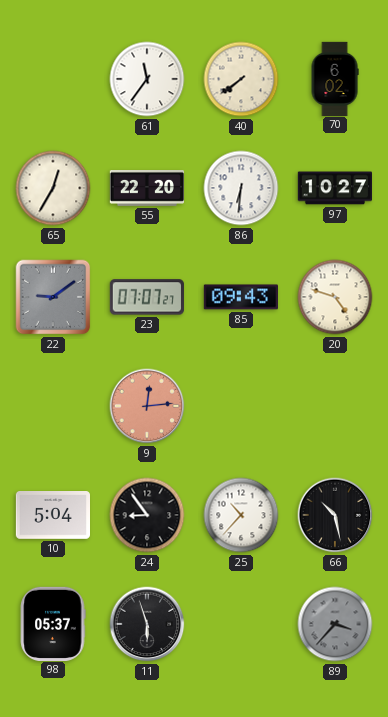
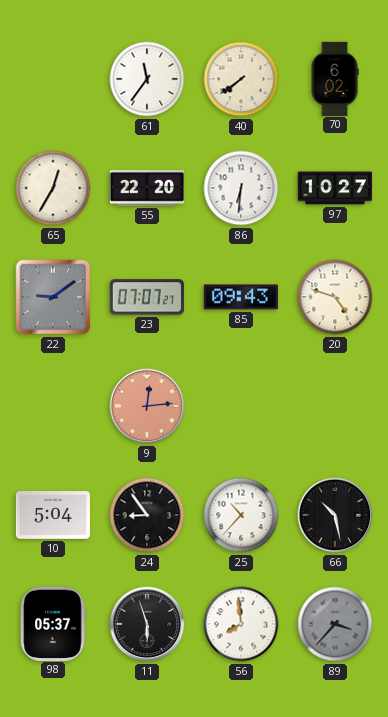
56: none -> 7:59 (241, 624)
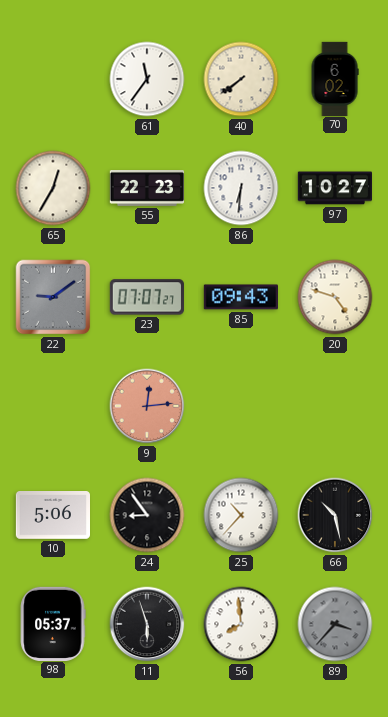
55: 22:20 -> 22:23 (146, 189)
10: 5:04 -> 5:06 (52, 516)
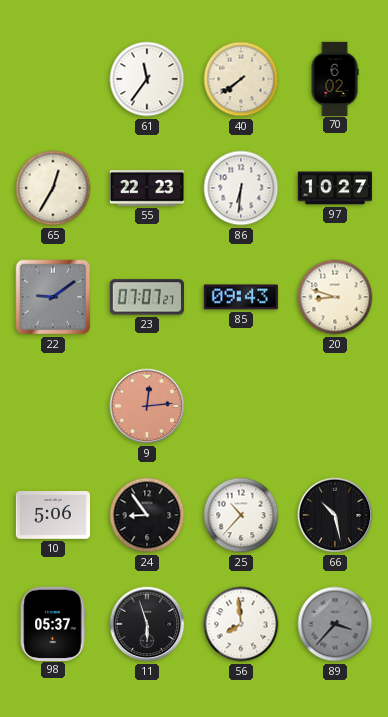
20: 4:48 -> 8:48 (335, 297)
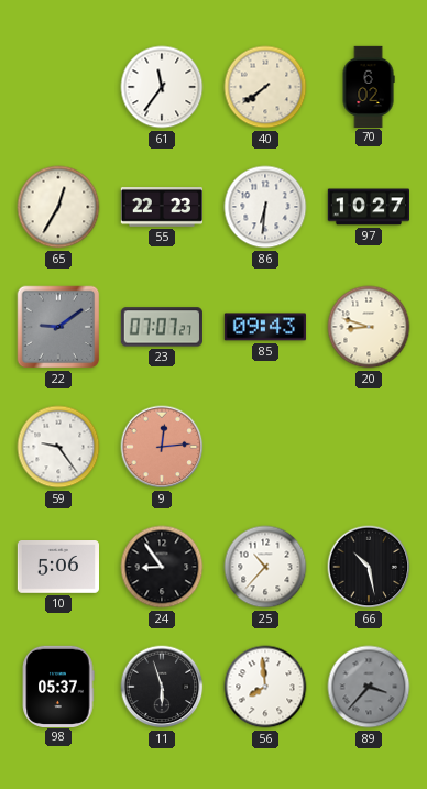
59: none -> 9:24 (58, 447)
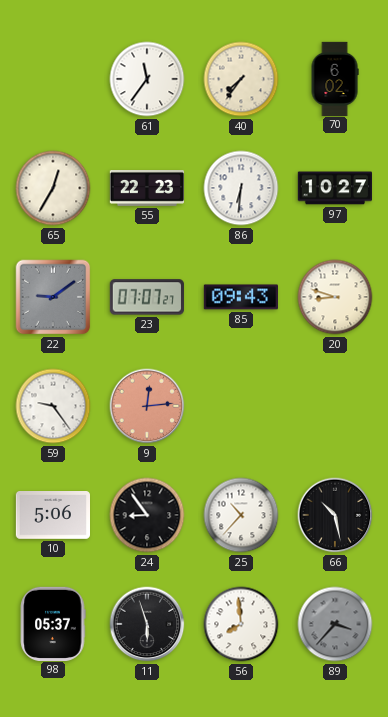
40: 7:39 -> 7:36 (241, 79)
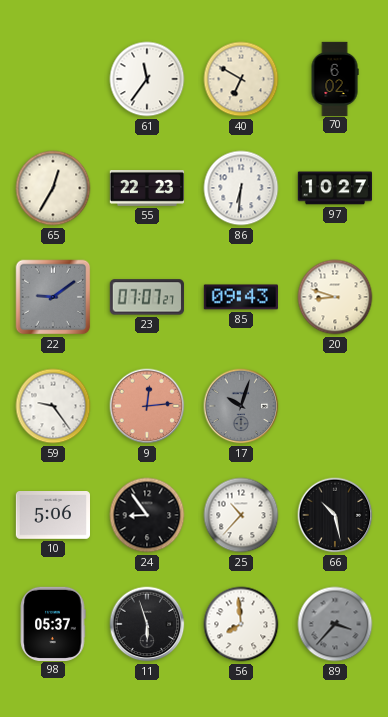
40: 7:36 -> 6:50 (241, 79)
17: none -> 10:03 (241, 406)
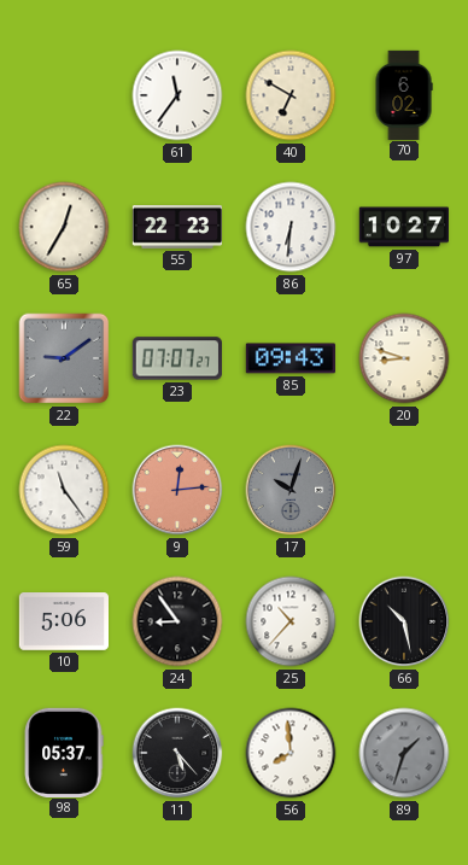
59: 9:24 -> 11:24 (64, 490)
11: 5:57 -> 5:23 (177, 753)
89: 3:37 -> 1:33 (404, 753)
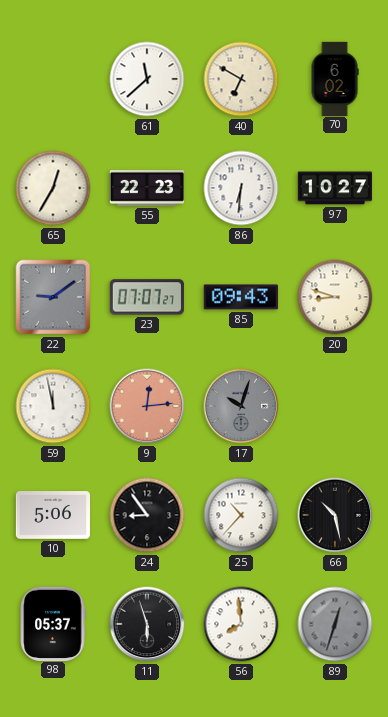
61: 11:36 -> 11:38 (147, 79)
59: 11:24 -> 11:58 (53, 406)
11: 5:23 -> 5:57 (147, 624)
89: 1:33 -> 12:33 (335, 624)
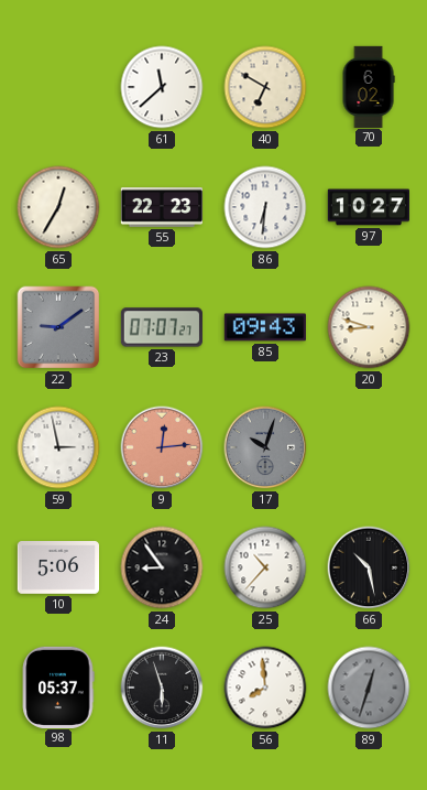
59: 11:58 -> 2:58 (58, 447)
